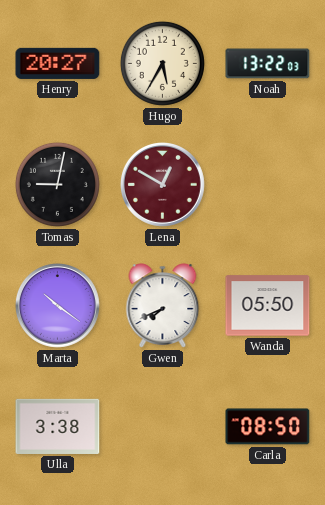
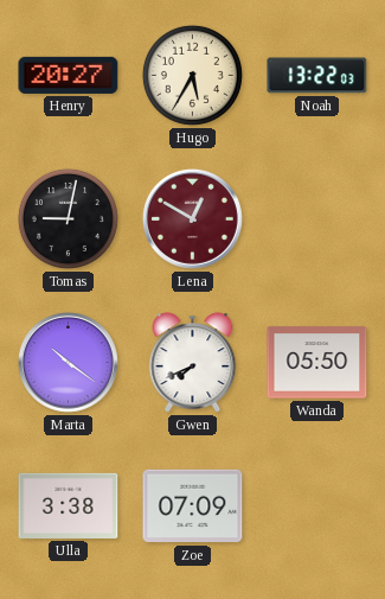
Zoe: none -> 07:09 (193, 506)
Carla: 08:50 -> none (268, 427)
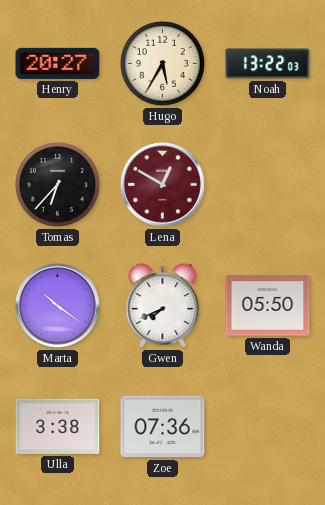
Tomas: 9:02 -> 6:37 (57, 184)
Zoe: 07:09 -> 07:36 (163, 427)
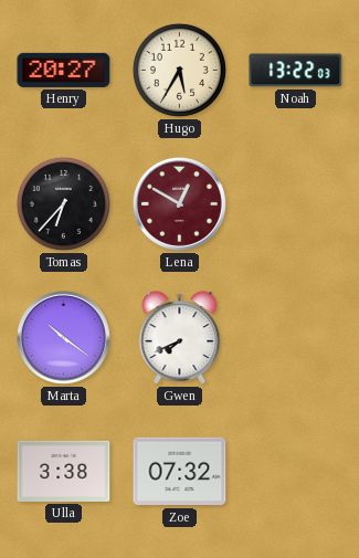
Wanda: 05:50 -> none (268, 306)
Zoe: 07:36 -> 07:32 (180, 472)
